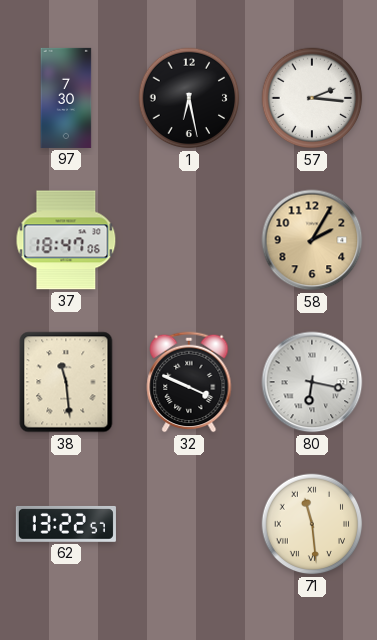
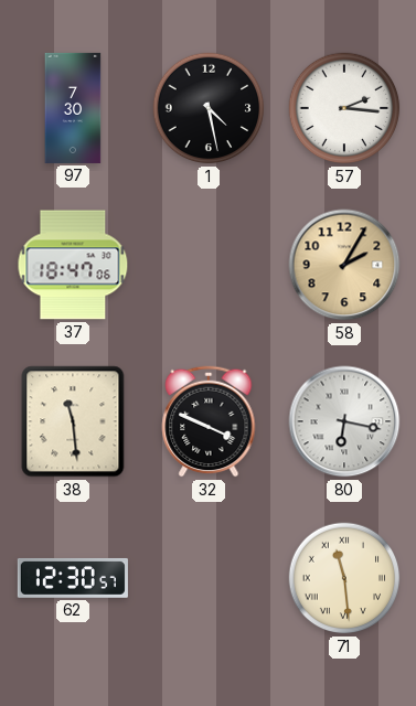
1: 6:28 -> 4:28 (209, 108)
62: 13:22 -> 12:30 (73, 578)
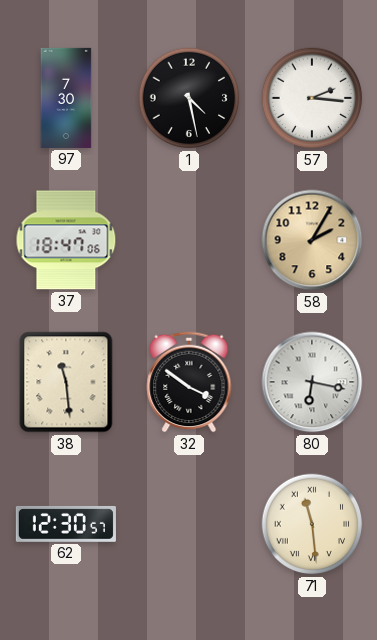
32: 3:49 -> 3:51 (189, 382)
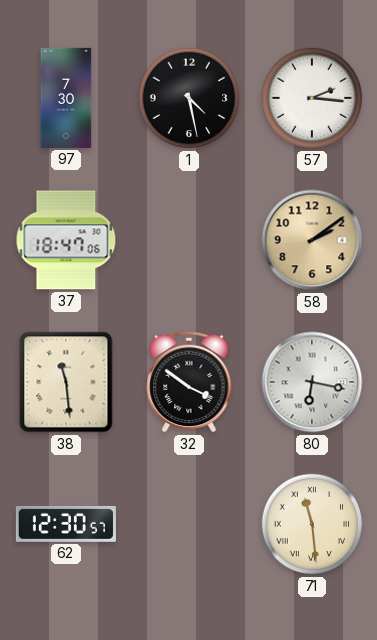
58: 2:05 -> 2:09 (312, 240)
